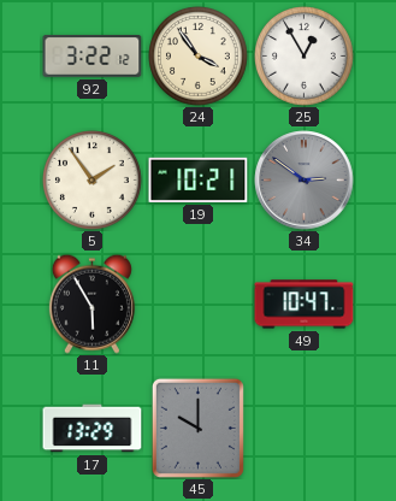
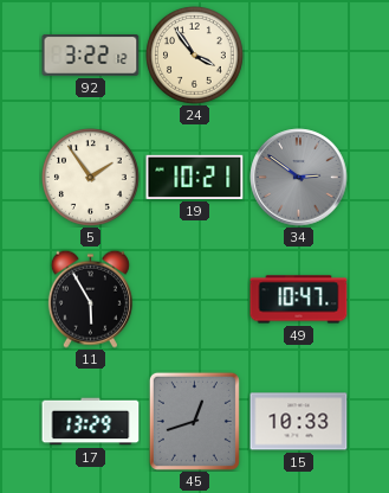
25: 12:55 -> none (305, 57)
45: 10:00 -> 12:42 (194, 421)
15: none -> 10:33 (299, 422)
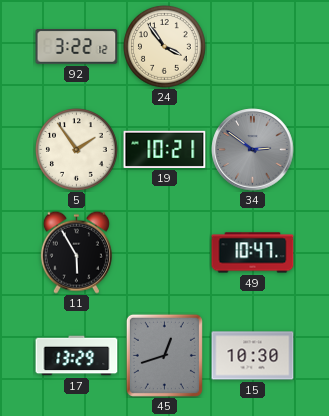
15: 10:33 -> 10:30 (253, 356)
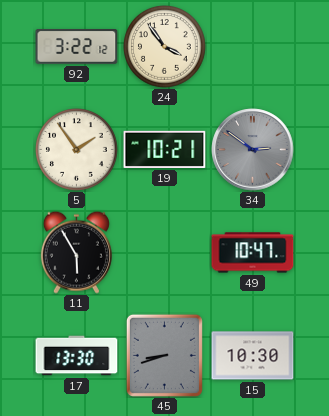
17: 13:29 -> 13:30 (77, 356)
45: 12:42 -> 8:42 (164, 355)
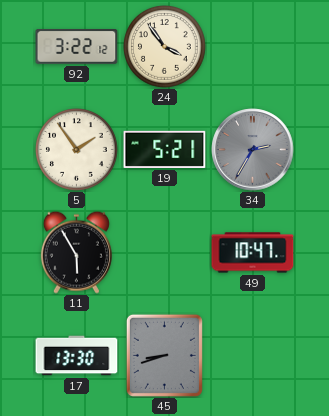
19: 10:21 -> 5:21 (165, 149)
34: 2:51 -> 2:35 (253, 150)
15: 10:30 -> none (253, 356)
